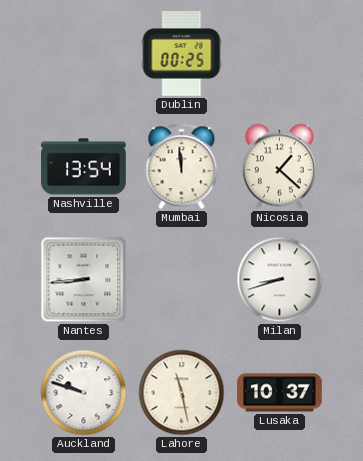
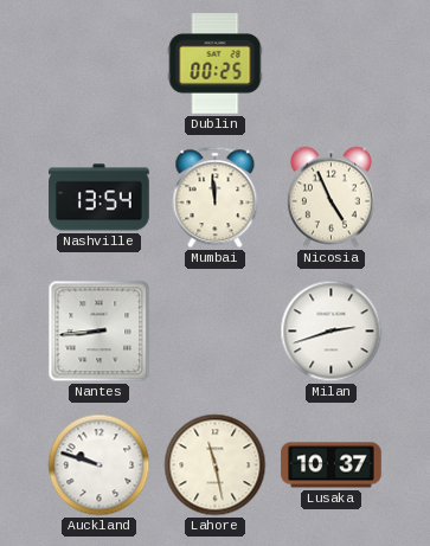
Nicosia: 1:22 -> 4:56 (330, 198)
Milan: 8:42 -> 2:42 (332, 332)
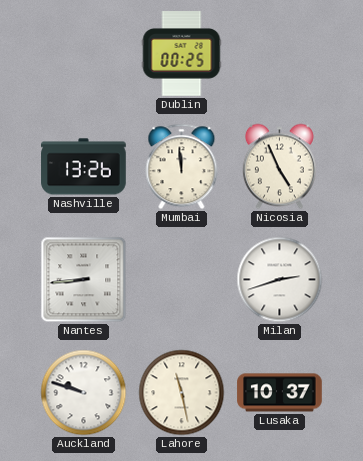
Nashville: 13:54 -> 13:26 (84, 167)
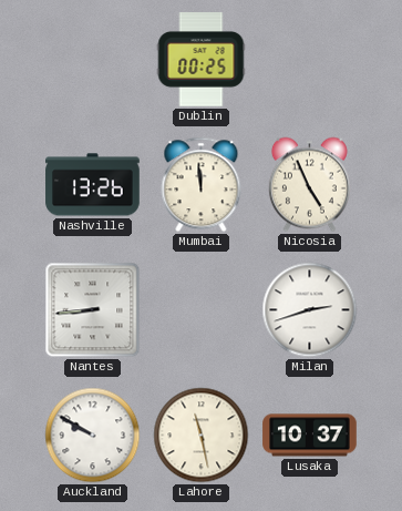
Auckland: 9:48 -> 9:50 (93, 436)
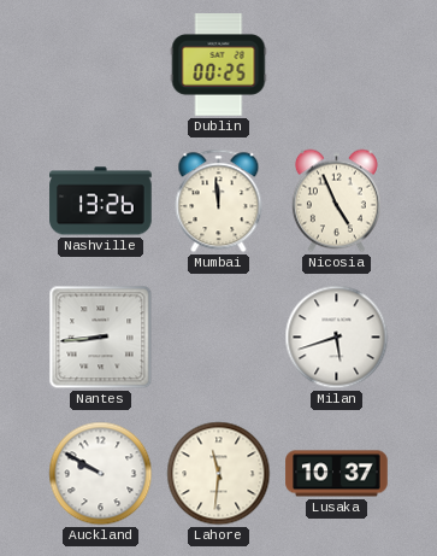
Milan: 2:42 -> 5:42 (337, 338)
Lahore: 11:28 -> 11:31 (219, 474)
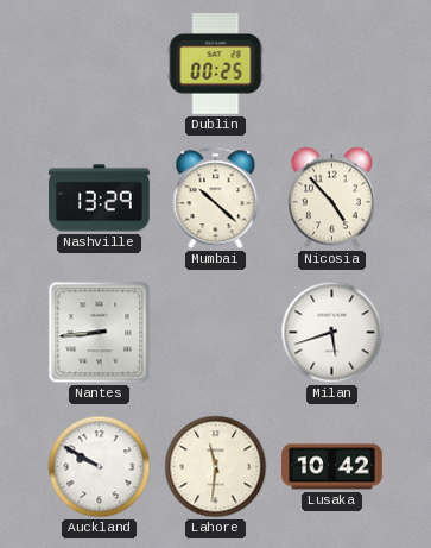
Nashville: 13:26 -> 13:29 (100, 199)
Mumbai: 11:59 -> 10:22 (216, 199)
Nicosia: 4:56 -> 4:53 (331, 199)
Lusaka: 10:37 -> 10:42 (332, 467)
